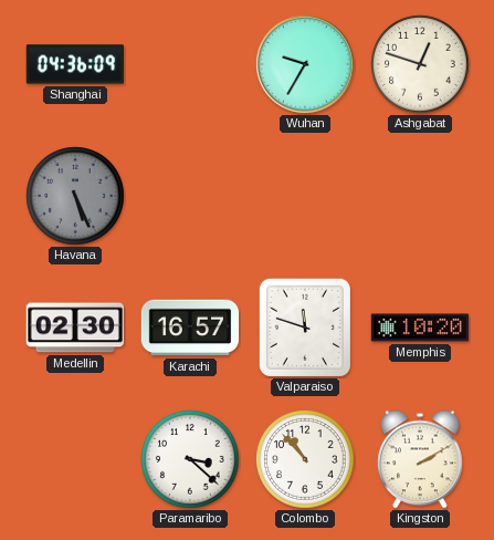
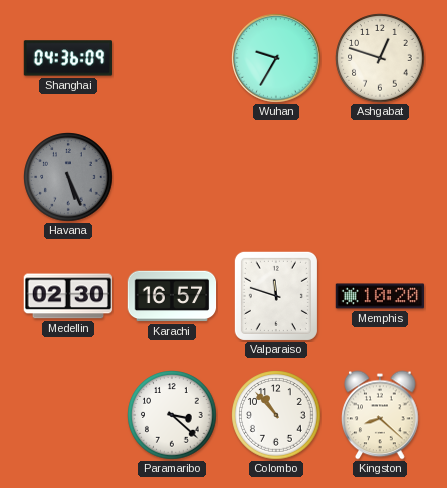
Kingston: 2:10 -> 8:22 (380, 415)
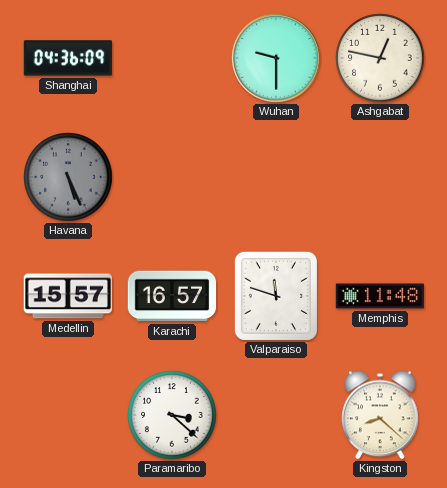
Wuhan: 9:35 -> 9:30 (276, 58)
Ashgabat: 12:48 -> 12:47 (380, 58)
Medellin: 02:30 -> 15:57 (68, 296)
Memphis: 10:20 -> 11:48 (380, 296)
Colombo: 10:53 -> none (276, 415)
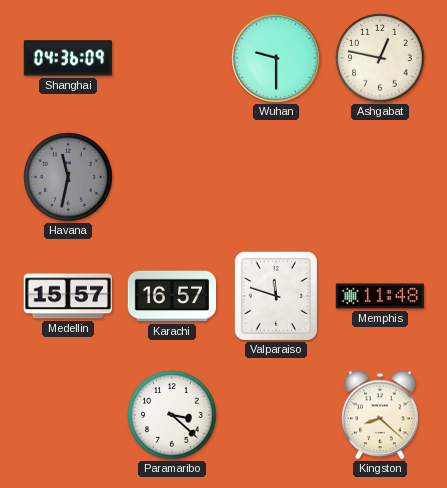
Havana: 5:26 -> 11:32 (68, 177)
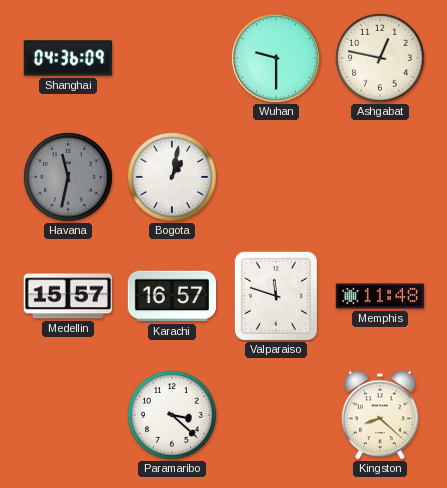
Bogota: none -> 1:02 (172, 177)
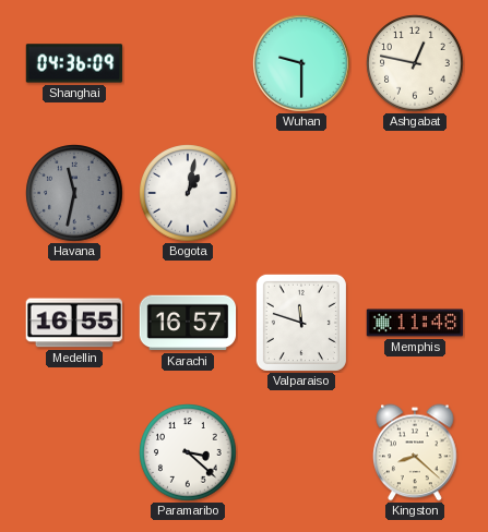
Medellin: 15:57 -> 16:55 (74, 323)
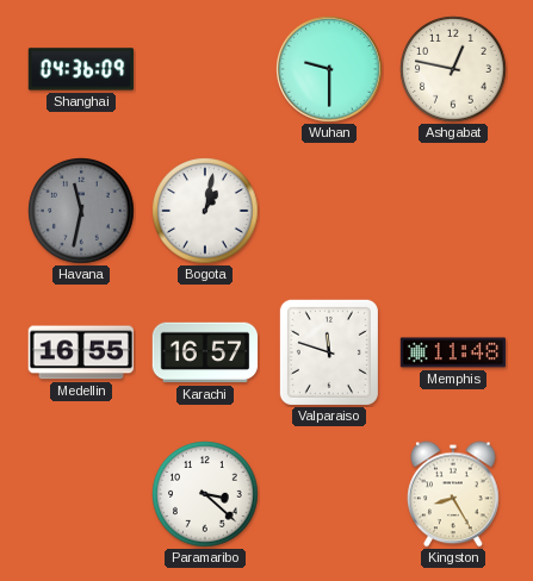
Kingston: 8:22 -> 8:25 (453, 494)
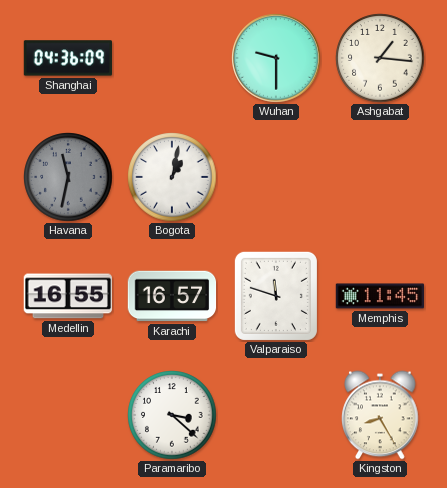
Ashgabat: 12:47 -> 1:16 (380, 58)
Memphis: 11:48 -> 11:45 (380, 296)
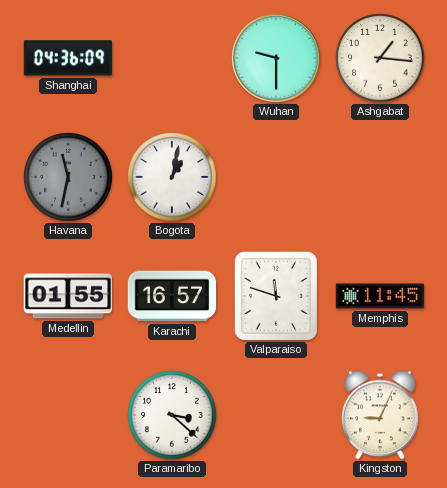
Medellin: 16:55 -> 01:55 (68, 296)
Kingston: 8:25 -> 9:04 (380, 415)
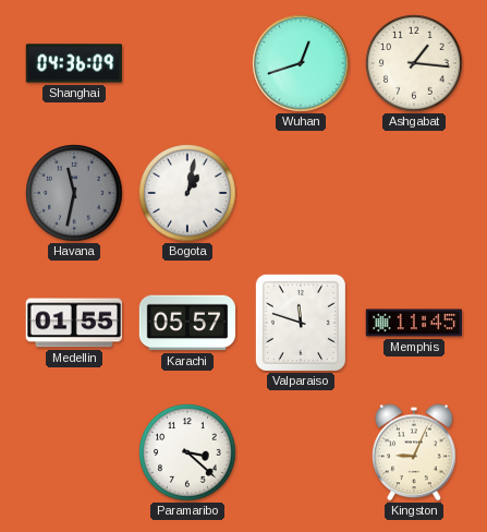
Wuhan: 9:30 -> 12:42 (301, 63)
Karachi: 16:57 -> 05:57 (187, 323)
